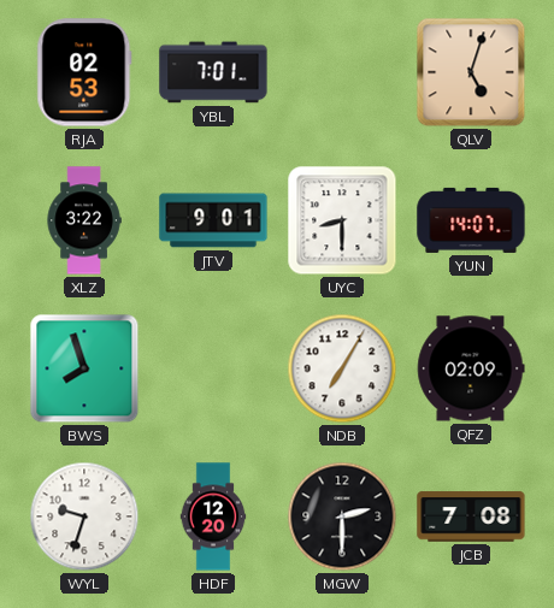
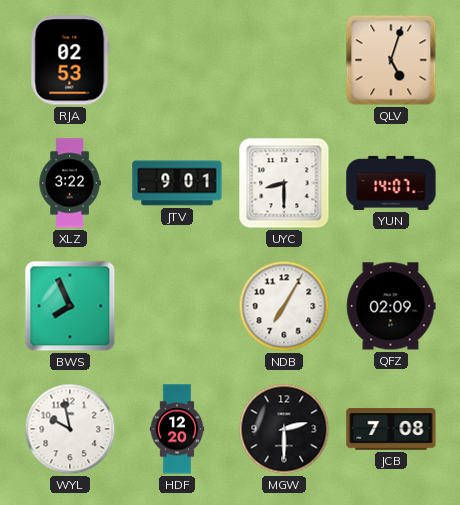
YBL: 7:01 -> none (213, 72)
BWS: 7:57 -> 7:56 (70, 306)
WYL: 9:33 -> 9:58 (70, 429)
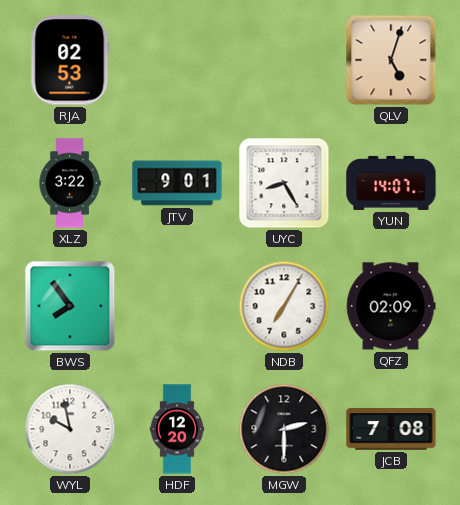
UYC: 8:30 -> 8:25 (284, 183)
BWS: 7:56 -> 7:54 (70, 306)
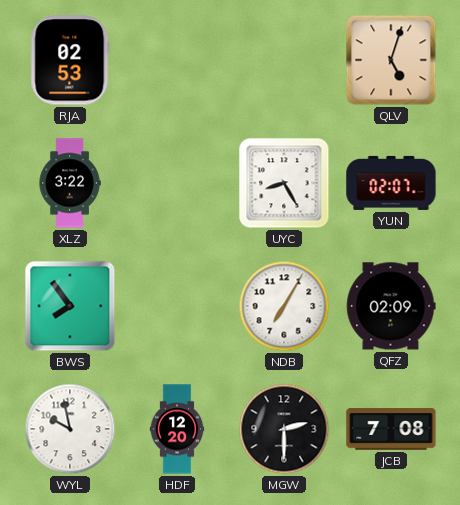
JTV: 9:01 -> none (177, 183)
YUN: 14:07 -> 02:07 (391, 183)
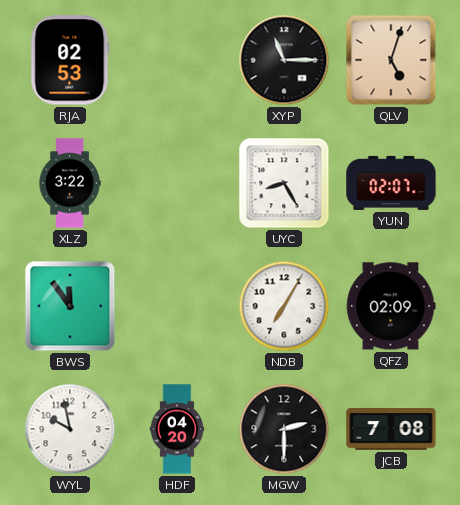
XYP: none -> 11:15 (284, 60)
BWS: 7:54 -> 11:54 (70, 306)
HDF: 12:20 -> 04:20 (177, 429)
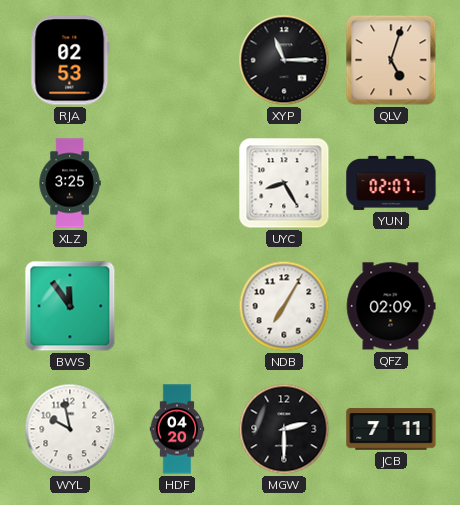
XLZ: 3:22 -> 3:25 (70, 183)
JCB: 7:08 -> 7:11 (391, 429)
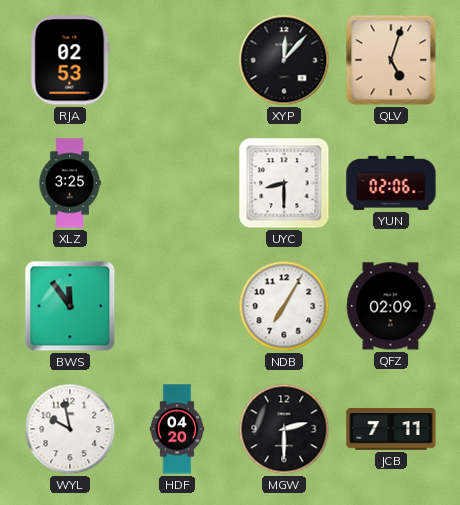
XYP: 11:15 -> 12:07 (284, 60)
UYC: 8:25 -> 8:30 (284, 183)
YUN: 02:07 -> 02:06 (391, 183)
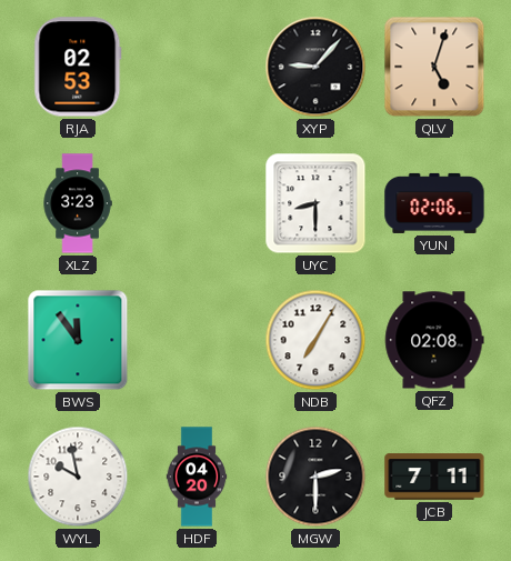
XYP: 12:07 -> 9:07 (315, 67)
XLZ: 3:25 -> 3:23 (78, 203)
QFZ: 02:09 -> 02:08 (434, 340)
